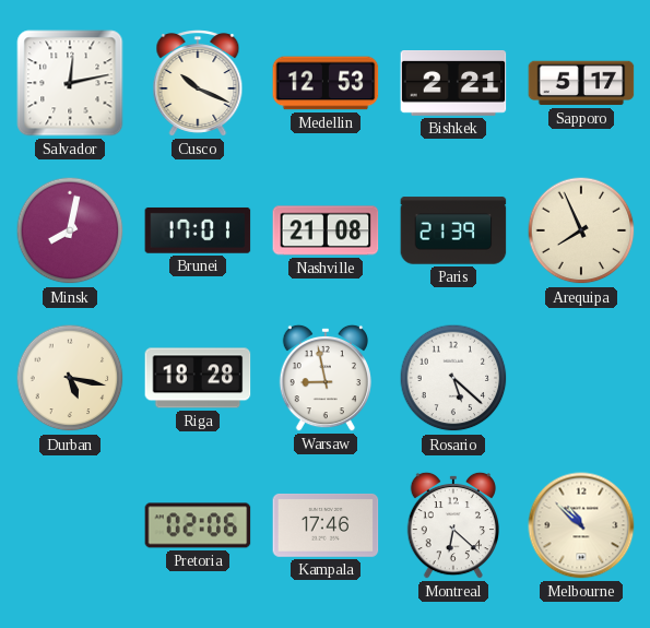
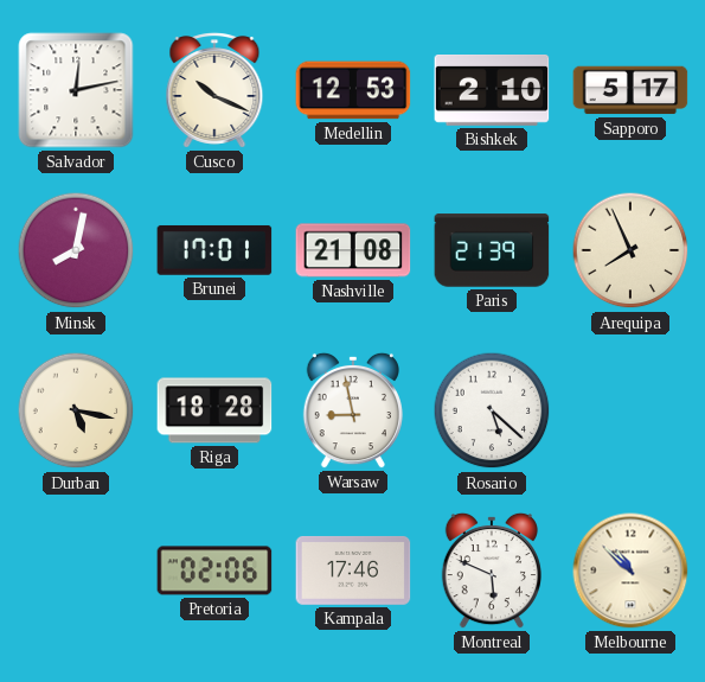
Bishkek: 2:21 -> 2:10 (492, 91)
Montreal: 6:22 -> 5:49 (492, 571)
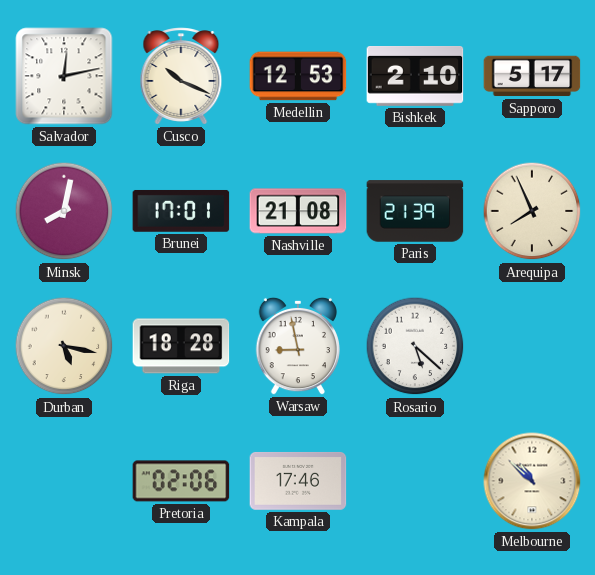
Montreal: 5:49 -> none (492, 571)
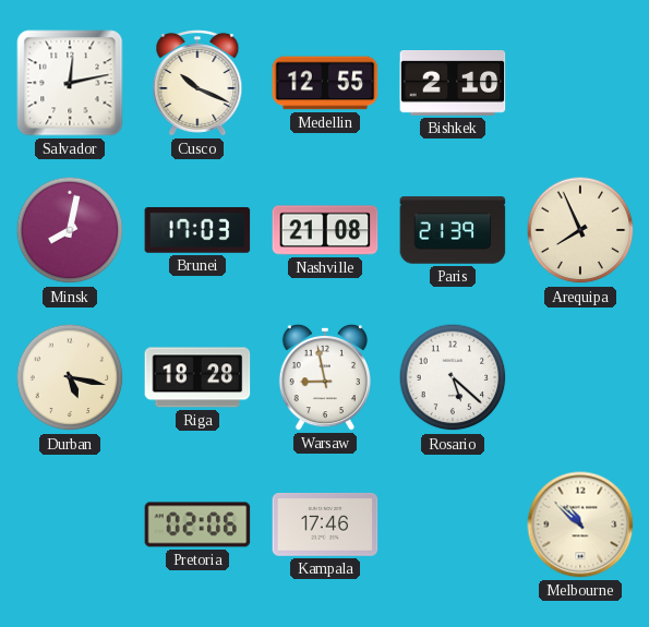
Medellin: 12:53 -> 12:55 (325, 83)
Sapporo: 5:17 -> none (532, 76)
Brunei: 17:01 -> 17:03 (197, 230)
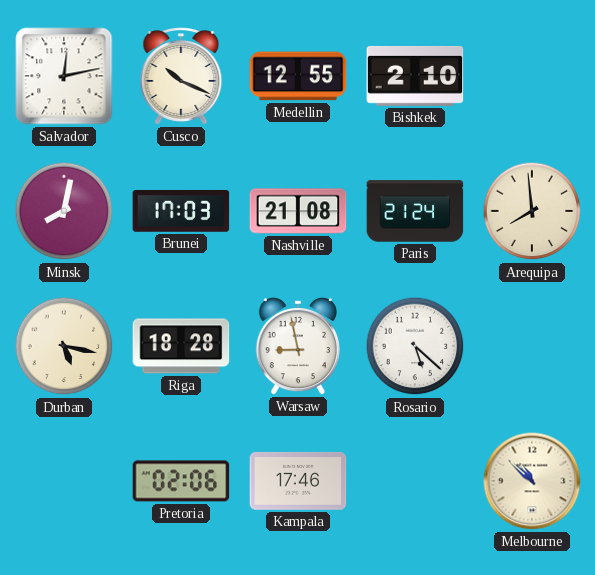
Paris: 21:39 -> 21:24 (415, 211)
Arequipa: 7:56 -> 7:59 (532, 211)
